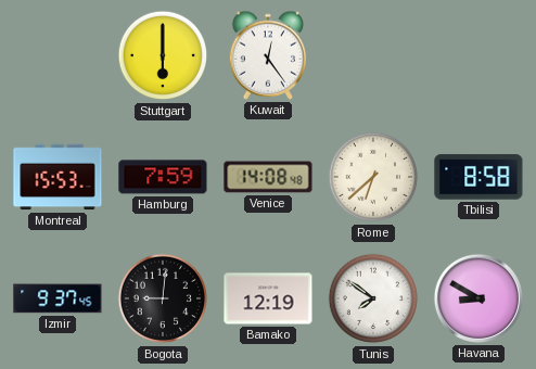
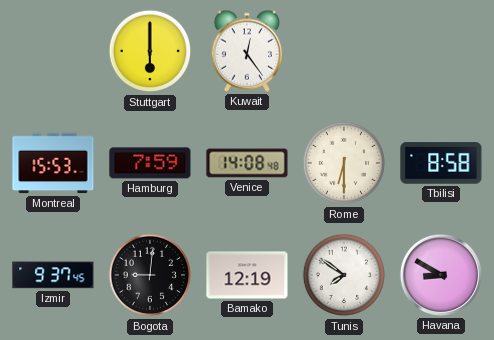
Rome: 6:38 -> 6:30 (344, 163)
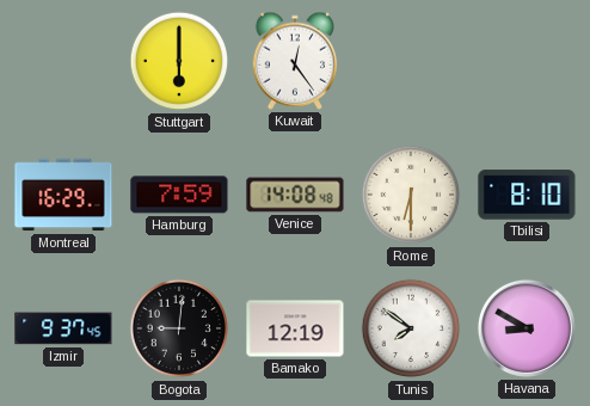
Montreal: 15:53 -> 16:29 (63, 195)
Tbilisi: 8:58 -> 8:10 (527, 195)
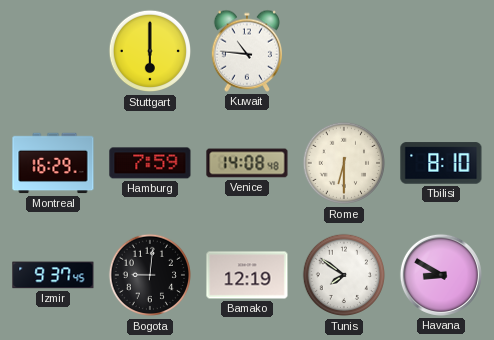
Kuwait: 12:24 -> 10:46 (246, 51)
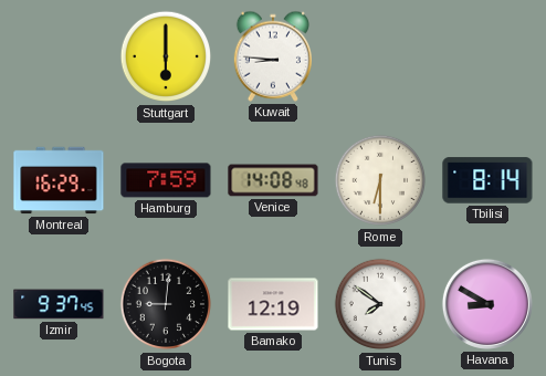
Kuwait: 10:46 -> 8:46 (272, 56)
Tbilisi: 8:10 -> 8:14 (487, 180)
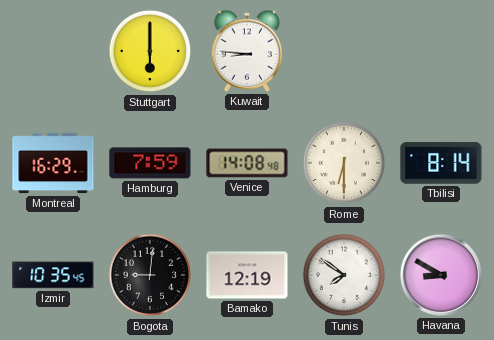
Izmir: 9:37 -> 10:35 (53, 275)
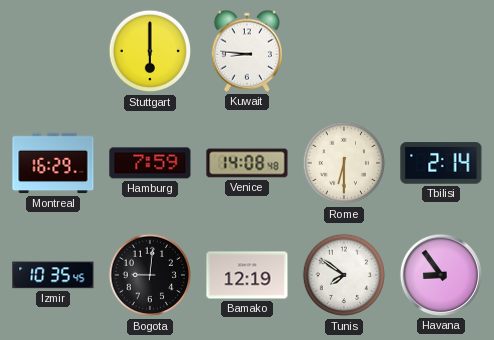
Tbilisi: 8:14 -> 2:14 (441, 163)
Havana: 8:50 -> 8:54 (441, 275)
